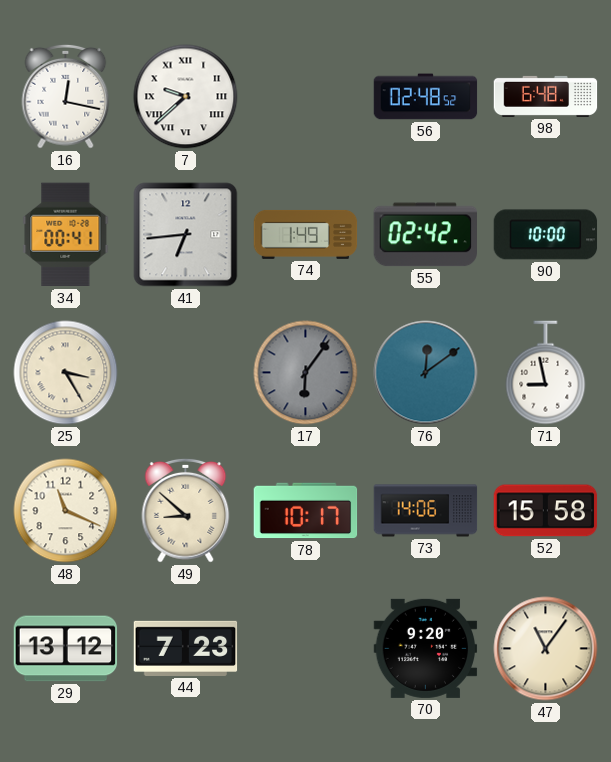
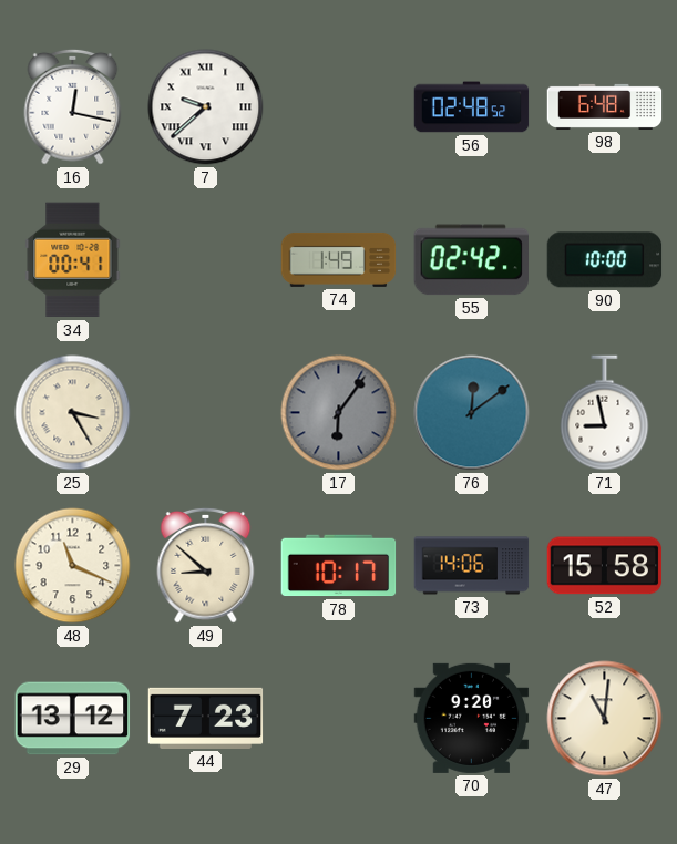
41: 6:44 -> none (186, 235)
47: 11:06 -> 11:01 (605, 719)
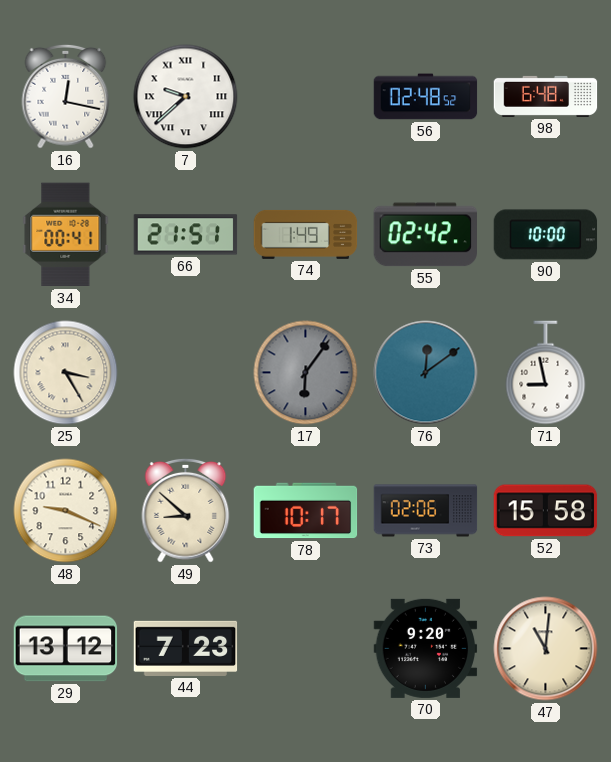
66: none -> 21:51 (186, 235)
48: 11:19 -> 9:19 (66, 511)
73: 14:06 -> 02:06 (426, 511)
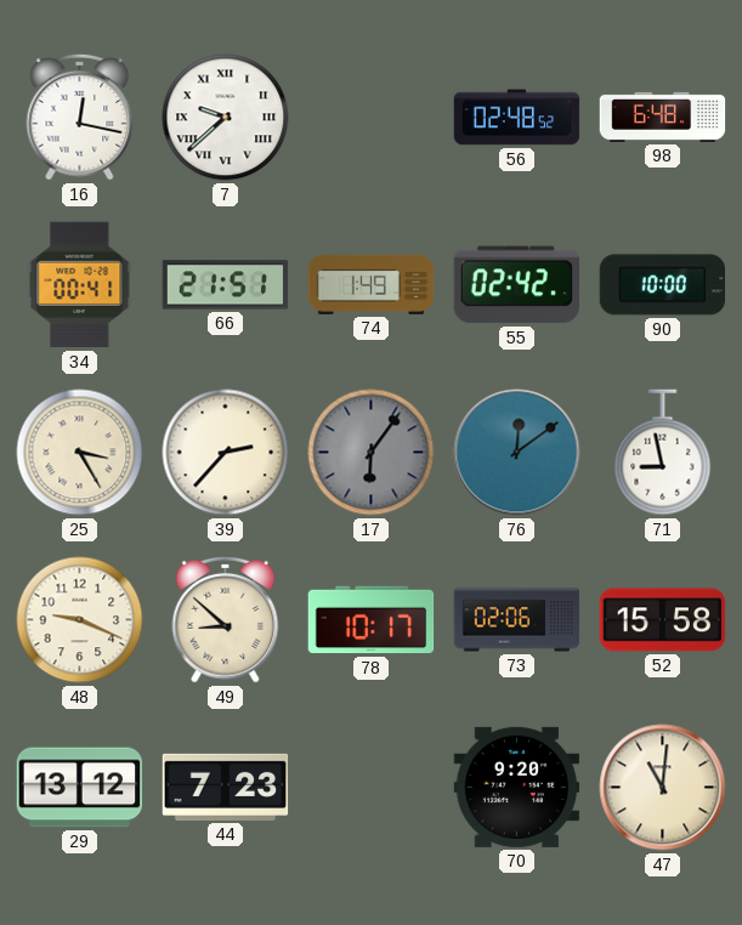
39: none -> 2:37 (226, 453)
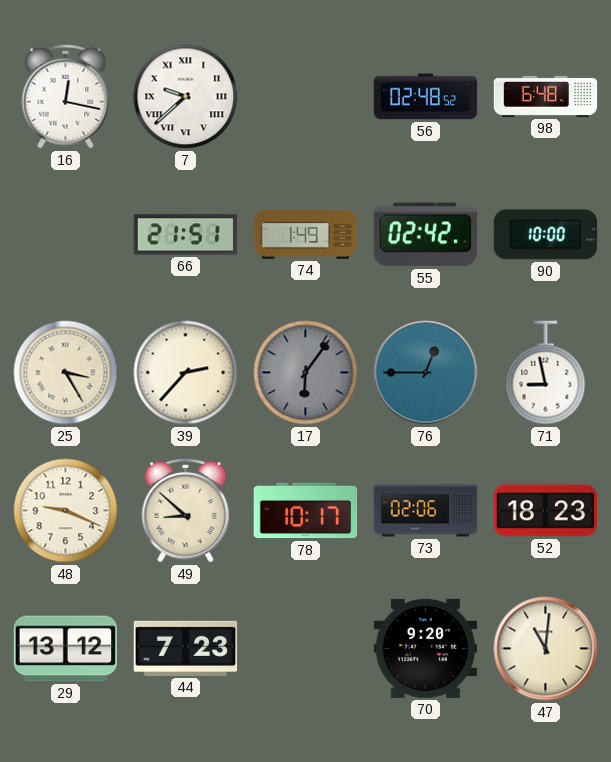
34: 00:41 -> none (80, 285)
76: 12:09 -> 12:45 (426, 373)
52: 15:58 -> 18:23 (546, 511)
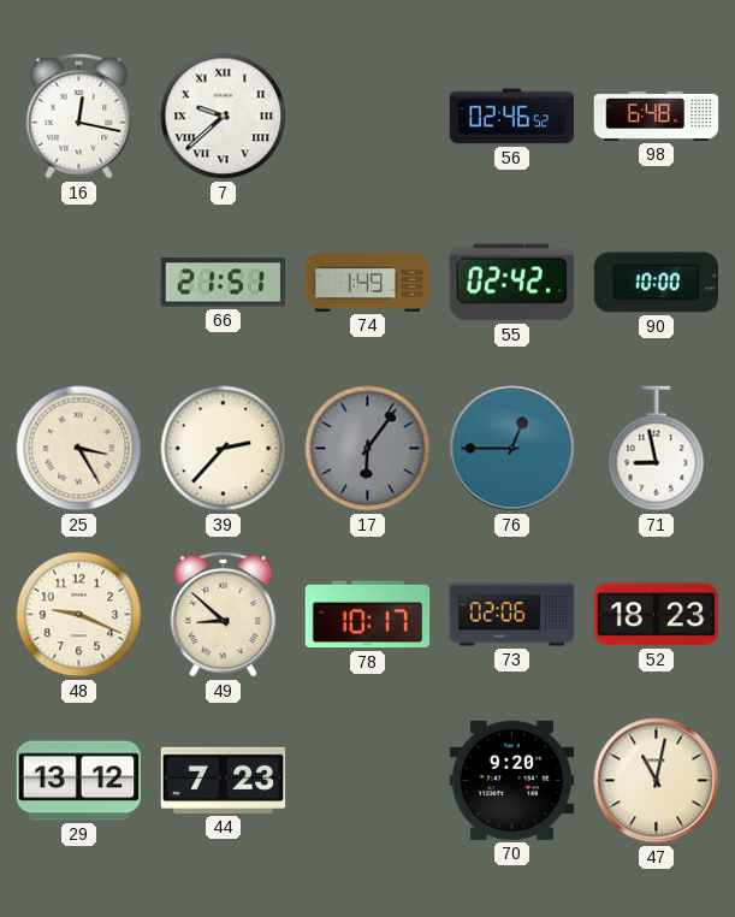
56: 02:48 -> 02:46 (512, 117)
47: 11:01 -> 11:02 (657, 781)
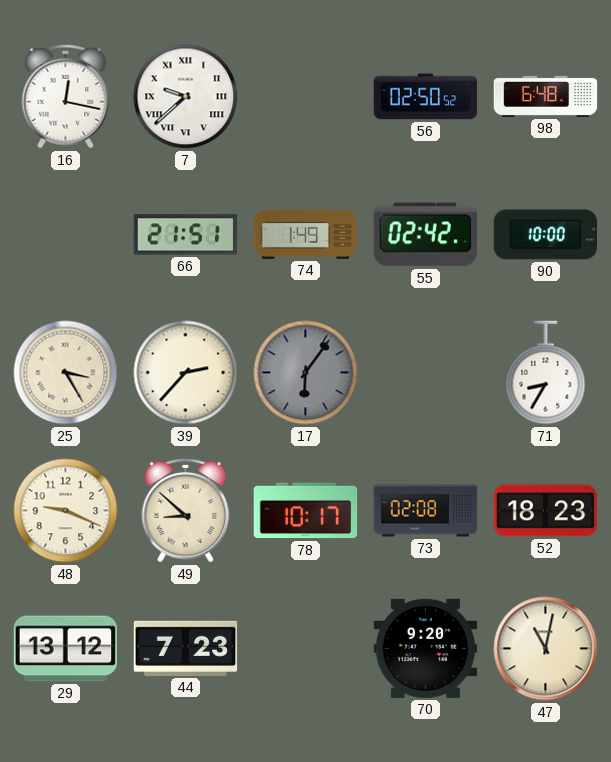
56: 02:46 -> 02:50 (426, 97)
76: 12:45 -> none (512, 449)
71: 8:58 -> 8:35 (546, 373)
73: 02:06 -> 02:08 (426, 511)
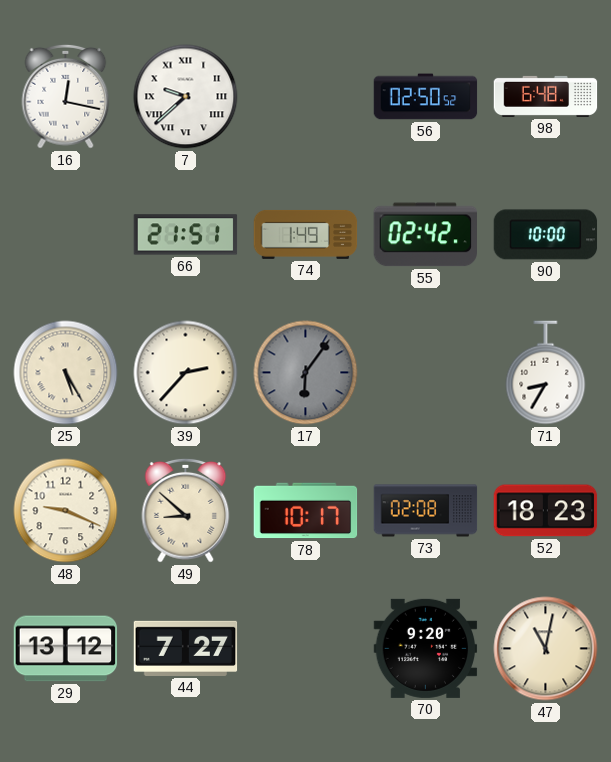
25: 3:25 -> 5:25 (66, 373)
44: 7:23 -> 7:27 (186, 648)
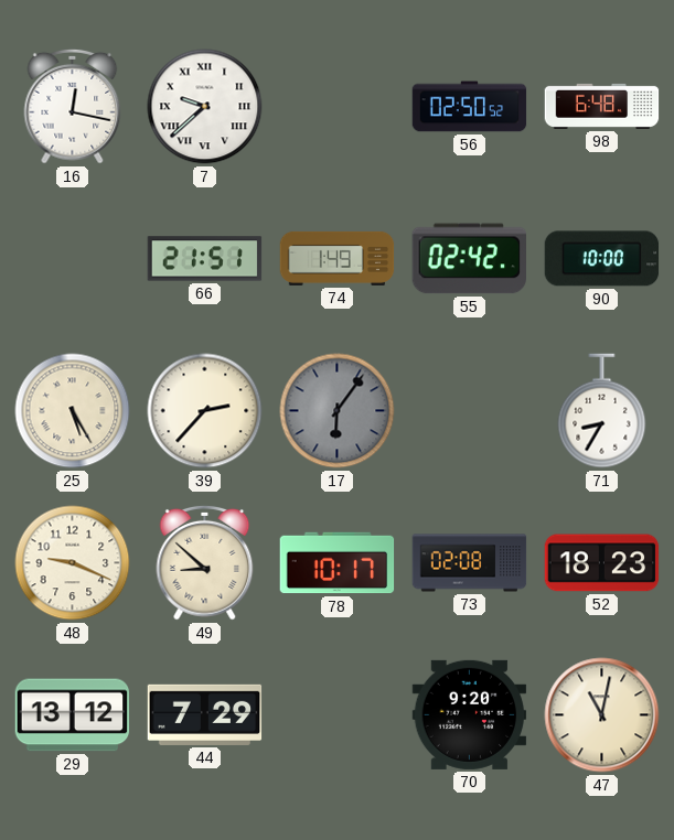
44: 7:27 -> 7:29 (205, 714)
